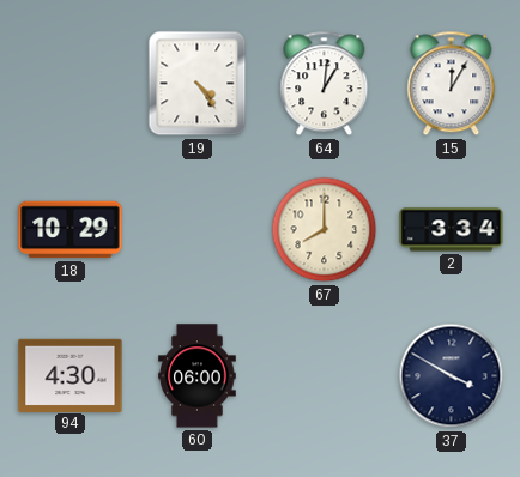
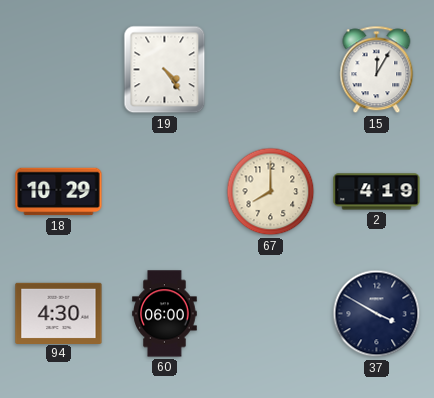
64: 1:01 -> none (325, 84)
2: 3:34 -> 4:19 (377, 192)
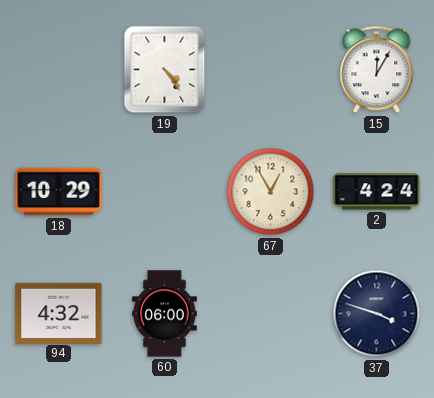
67: 8:00 -> 12:55 (271, 192)
2: 4:19 -> 4:24 (377, 192)
94: 4:30 -> 4:32 (59, 313)
37: 3:50 -> 3:48 (377, 314)
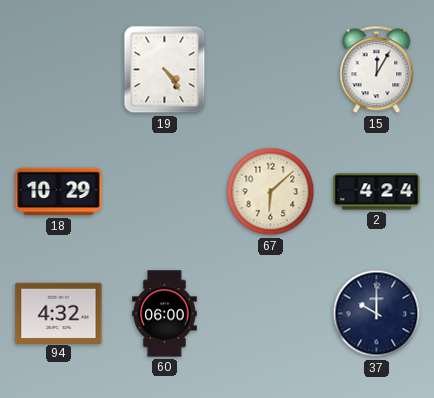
67: 12:55 -> 6:08 (271, 192)
37: 3:48 -> 10:00 (377, 314)
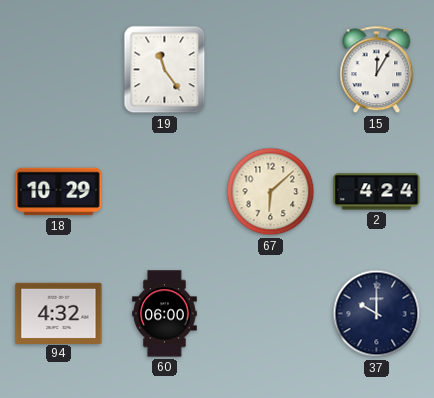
19: 4:24 -> 11:24 (165, 70)
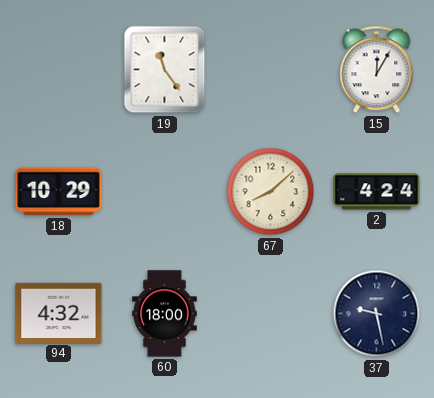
67: 6:08 -> 8:08 (271, 192)
60: 06:00 -> 18:00 (165, 314)
37: 10:00 -> 9:28 (377, 314)
